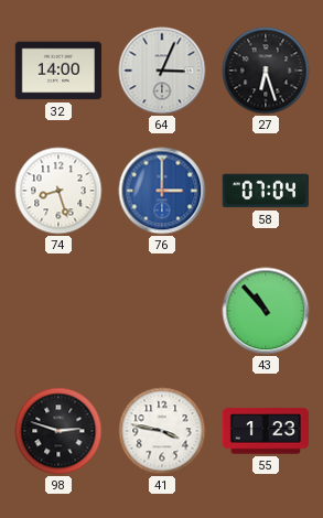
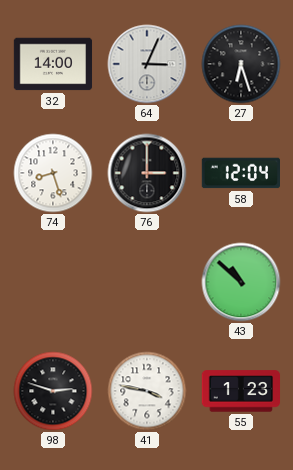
76 dial: blue -> black (147, 173)
58: 07:04 -> 12:04 (240, 173)
43: 10:53 -> 10:52 (241, 282)
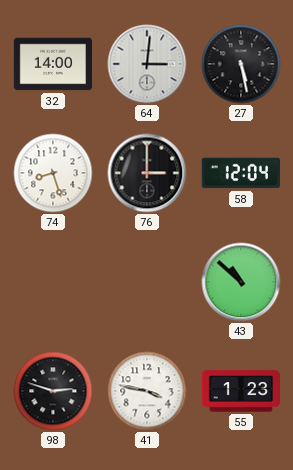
64: 3:04 -> 3:01 (147, 64)
27: 6:27 -> 5:28 (241, 64)
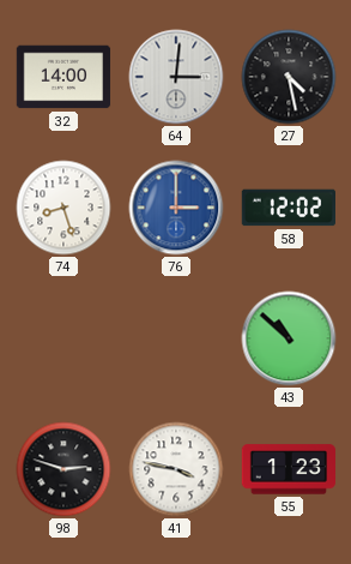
27: 5:28 -> 4:28 (289, 77)
76 dial: black -> blue (176, 208)
58: 12:04 -> 12:02 (288, 208)
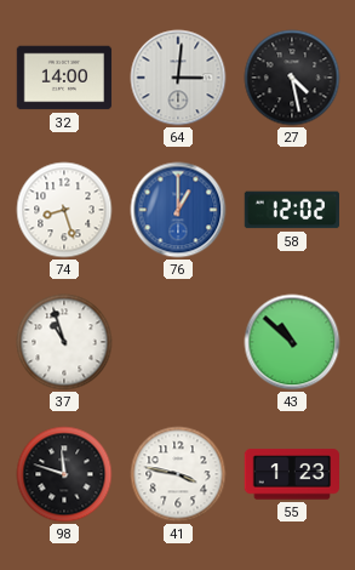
76: 3:00 -> 1:00 (178, 210)
37: none -> 10:57 (64, 342)
98: 2:48 -> 11:48 (64, 474)
